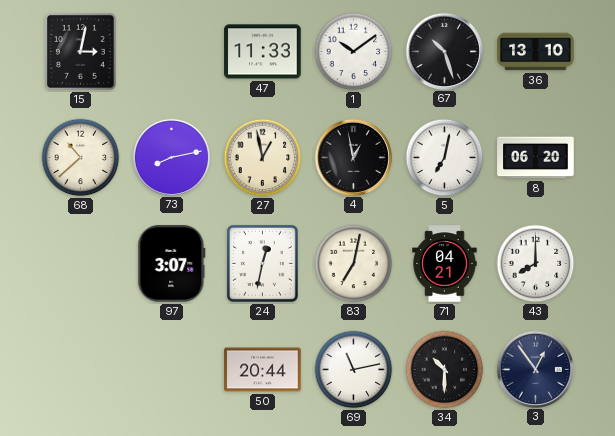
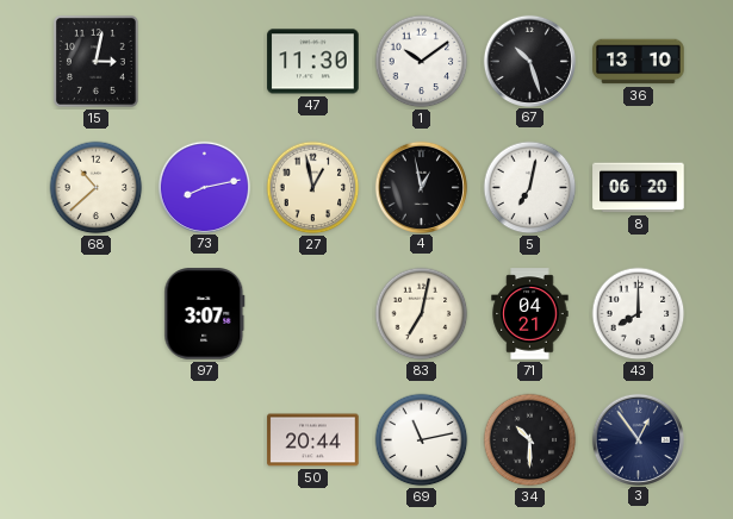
47: 11:33 -> 11:30 (313, 62)
24: 12:32 -> none (262, 263)
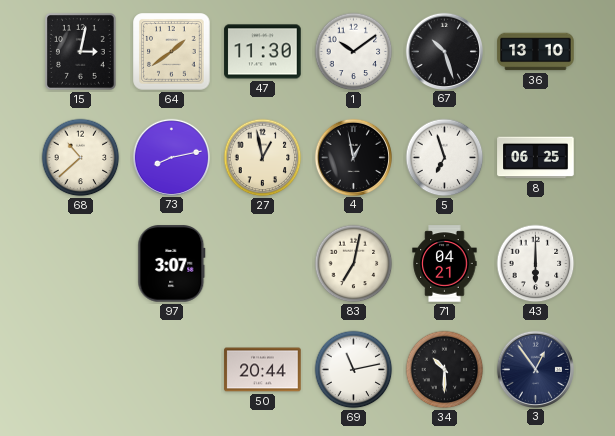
64: none -> 1:39 (172, 52)
5: 7:02 -> 6:57 (445, 158)
8: 06:20 -> 06:25 (536, 158)
43: 8:00 -> 6:00 (536, 264)
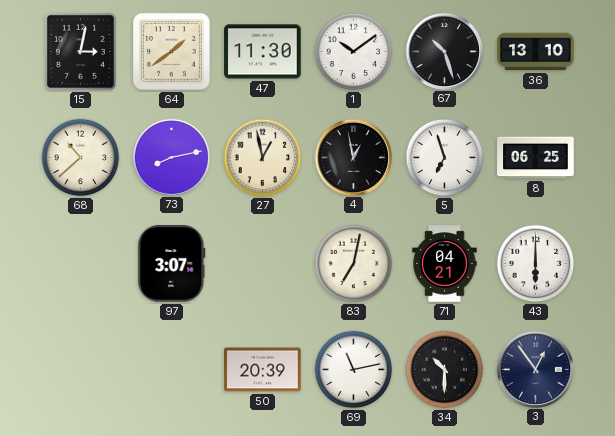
50: 20:44 -> 20:39 (263, 370)
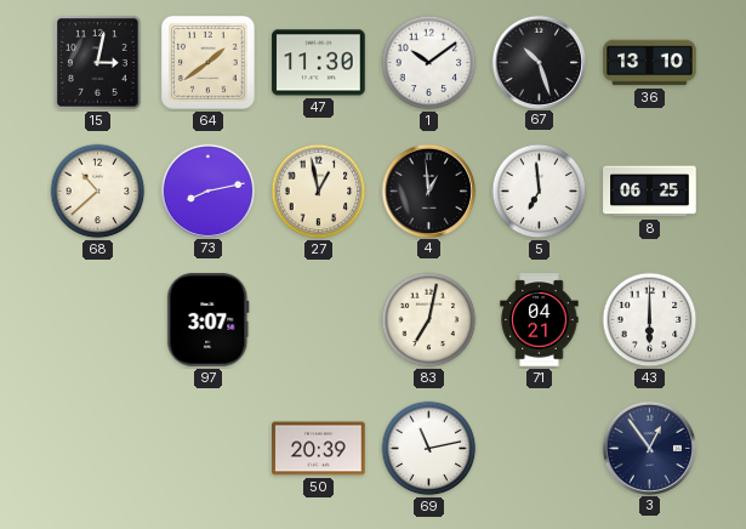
4: 12:58 -> 12:59 (428, 190)
5: 6:57 -> 6:59 (540, 192)
34: 10:30 -> none (445, 370)
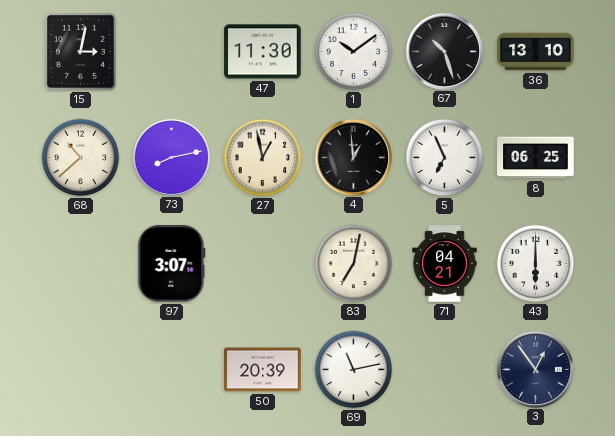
64: 1:39 -> none (209, 63)
5: 6:59 -> 6:56 (445, 158)
